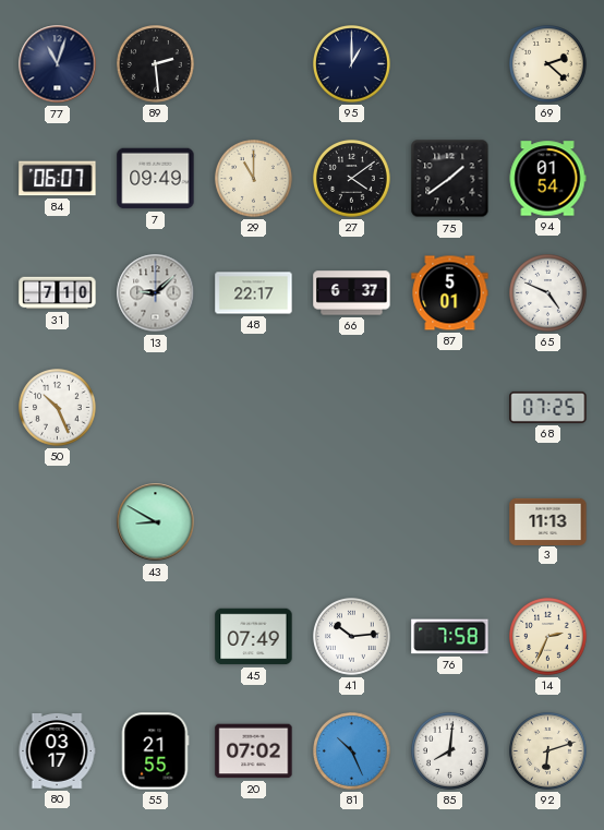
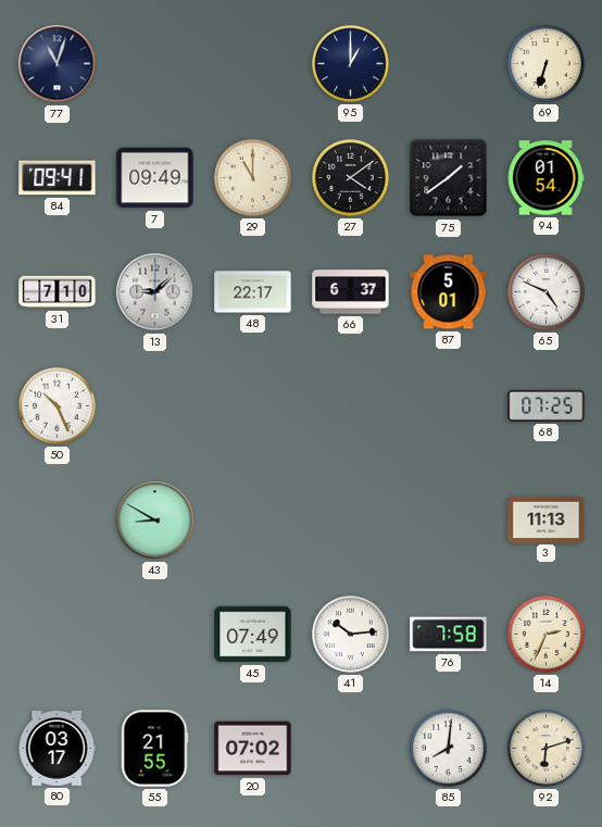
89: 2:29 -> none (156, 64)
69: 2:22 -> 6:33 (547, 64)
84: 06:07 -> 09:41 (58, 178)
81: 10:26 -> none (352, 751)
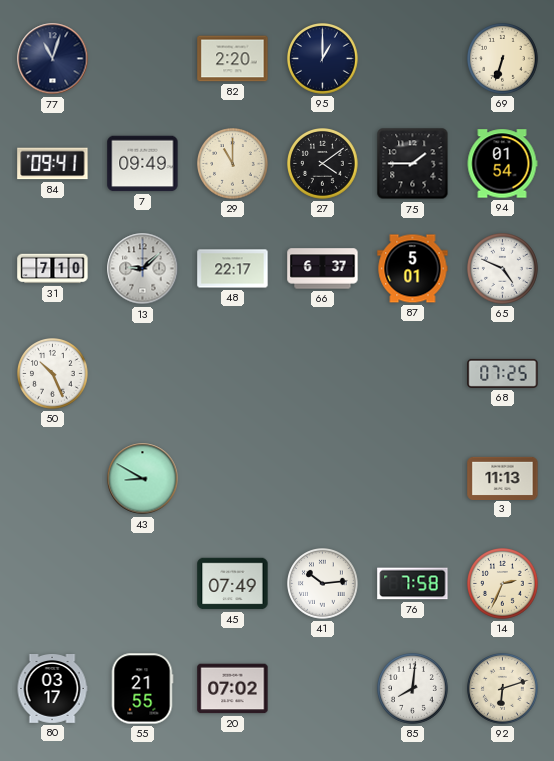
82: none -> 2:20 (233, 59)
75: 1:39 -> 1:45 (413, 164)
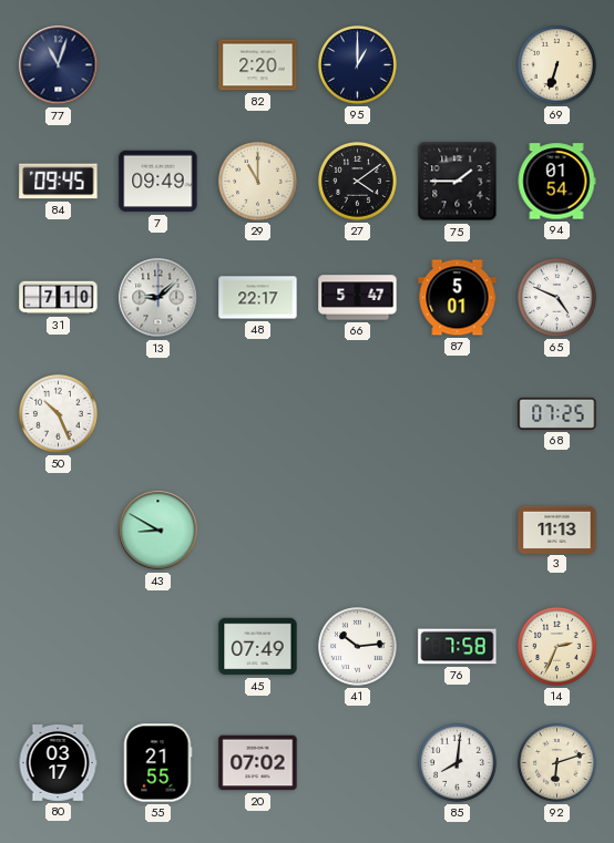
84: 09:41 -> 09:45 (59, 182)
66: 6:37 -> 5:47 (358, 298)
